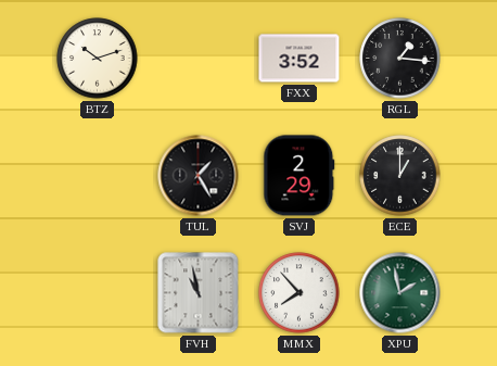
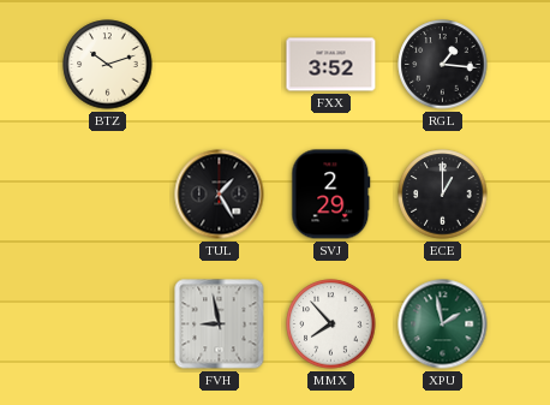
FVH: 10:58 -> 8:58 (220, 324)
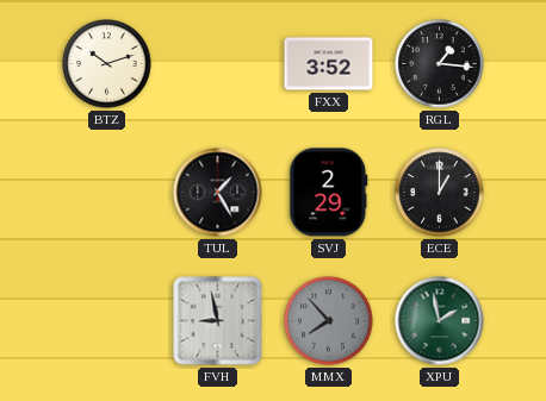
MMX dial: white -> grey (329, 321)
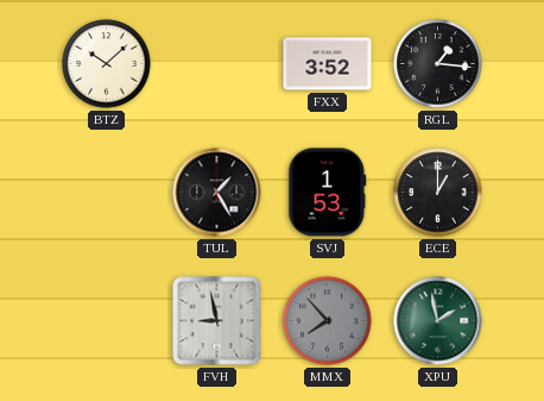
BTZ: 10:12 -> 10:08 (107, 64)
SVJ: 2:29 -> 1:53 (328, 193)
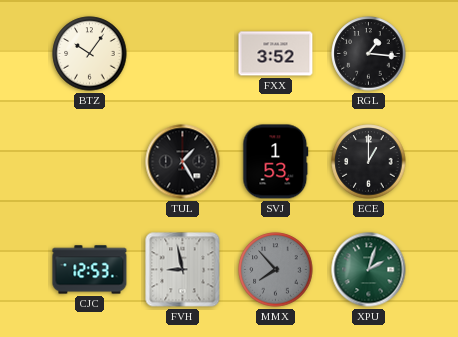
BTZ: 10:08 -> 10:06 (90, 54)
CJC: none -> 12:53 (90, 270)
XPU: 1:58 -> 2:03 (369, 270)
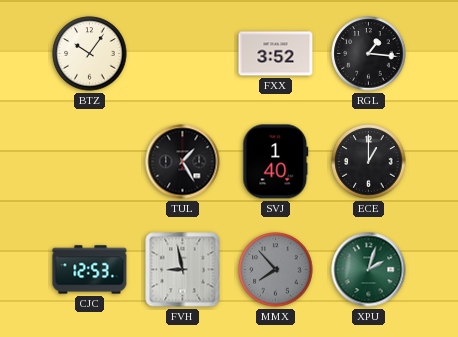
SVJ: 1:53 -> 1:40 (276, 162)
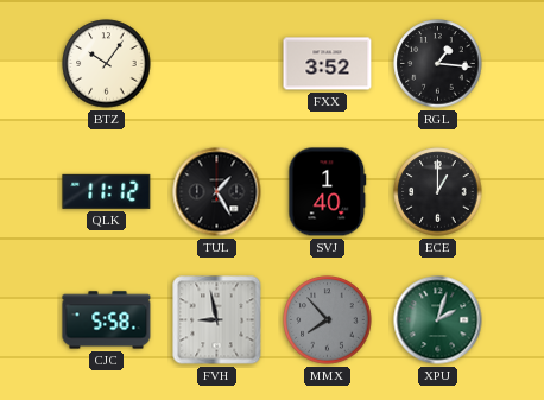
QLK: none -> 11:12 (107, 191)
CJC: 12:53 -> 5:58 (107, 320)
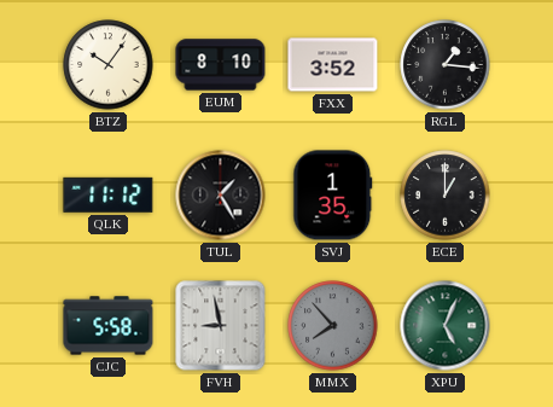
EUM: none -> 8:10 (221, 65)
SVJ: 1:40 -> 1:35 (333, 196)
XPU: 2:03 -> 5:04 (446, 326)
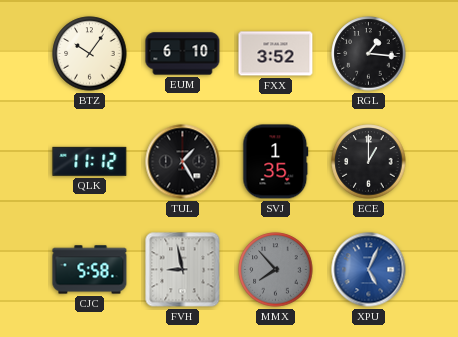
EUM: 8:10 -> 6:10 (183, 54)
XPU dial: green -> blue (369, 270)
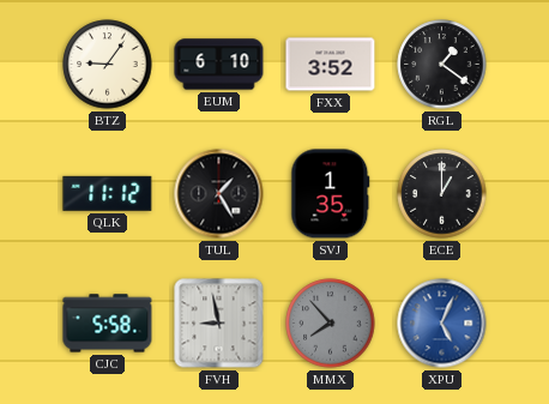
BTZ: 10:06 -> 9:06 (108, 65)
RGL: 1:16 -> 1:21 (442, 65)
